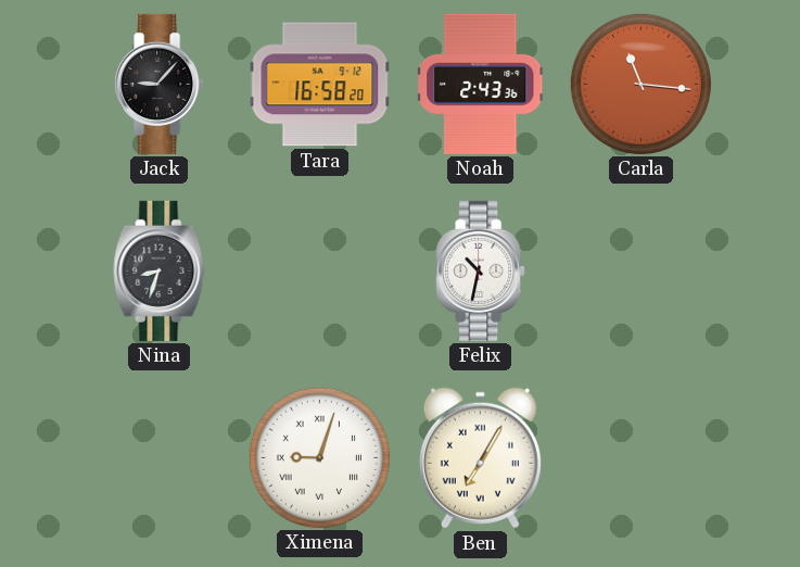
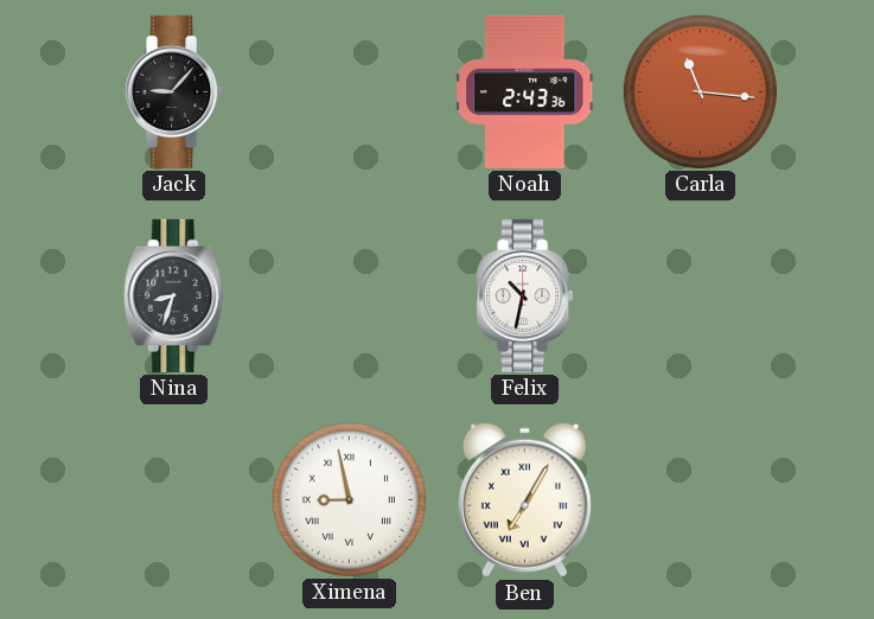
Tara: 16:58 -> none (320, 85)
Ximena: 9:03 -> 8:58 (349, 499)
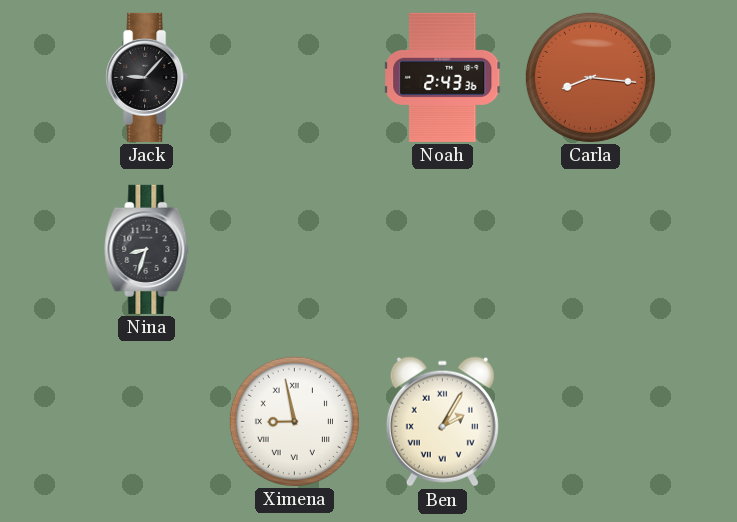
Carla: 11:16 -> 8:16 (590, 77)
Felix: 10:32 -> none (525, 295)
Ben: 7:05 -> 2:05 (442, 422)
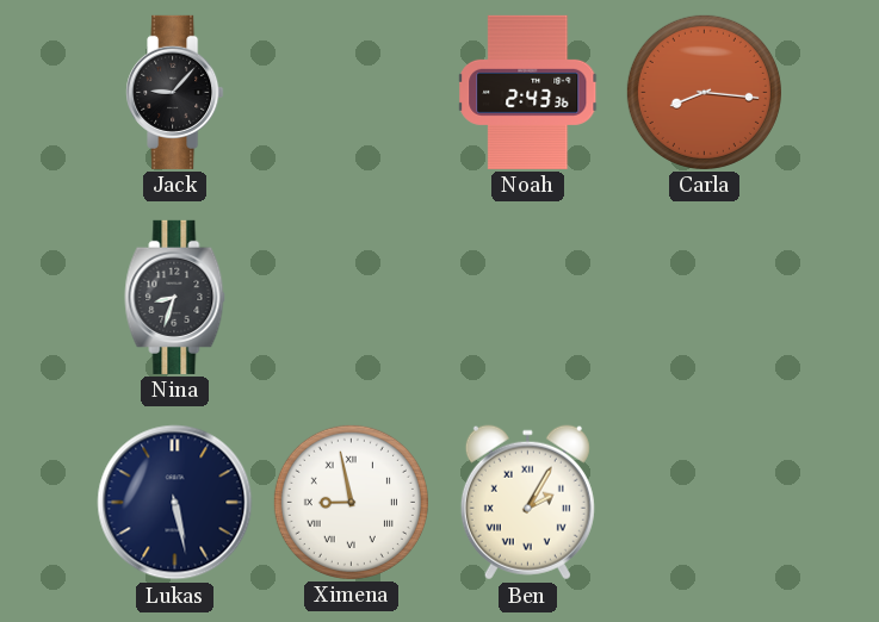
Lukas: none -> 5:28 (175, 503)
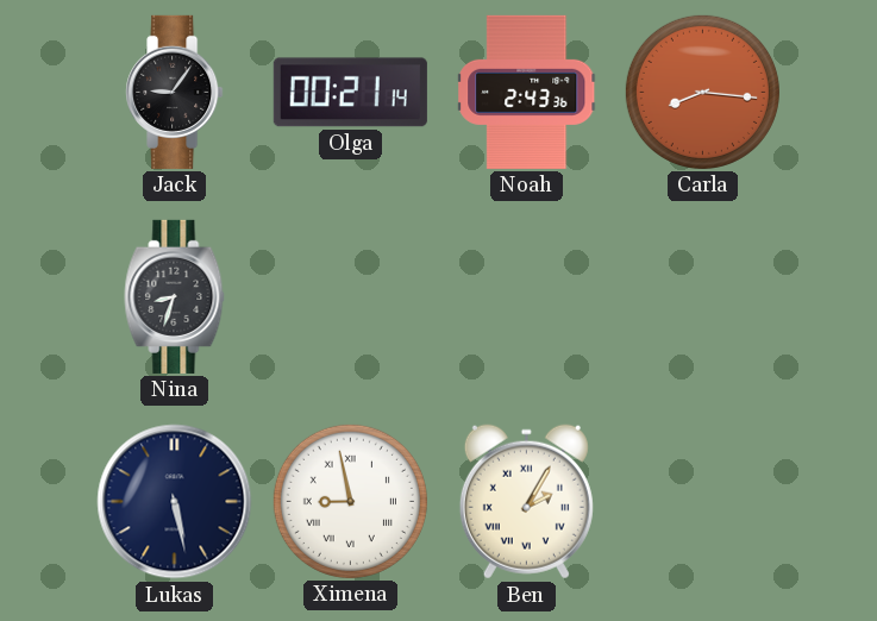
Jack: 9:07 -> 9:06 (175, 92)
Olga: none -> 00:21 (350, 93)
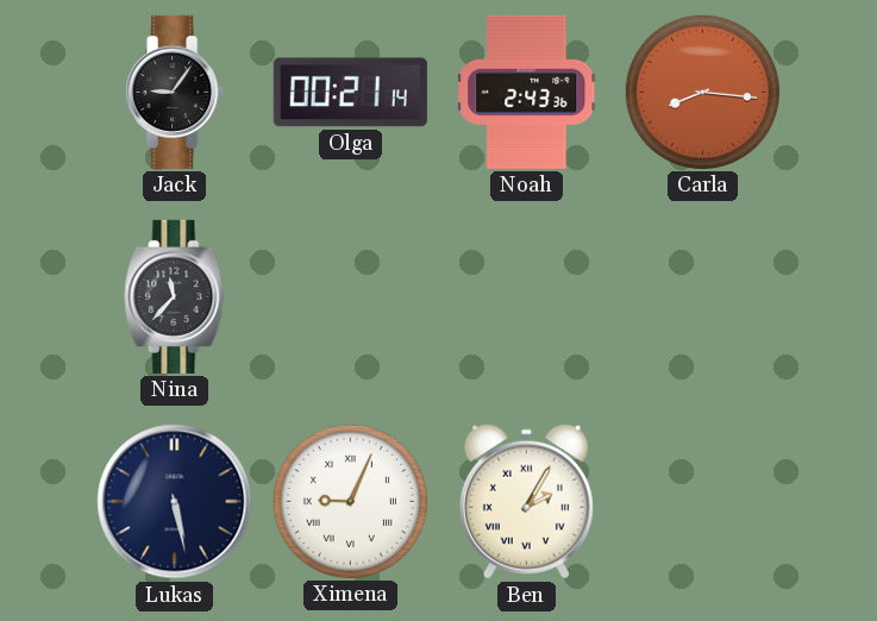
Nina: 8:33 -> 11:37 (175, 296)
Ximena: 8:58 -> 9:04 (350, 501)
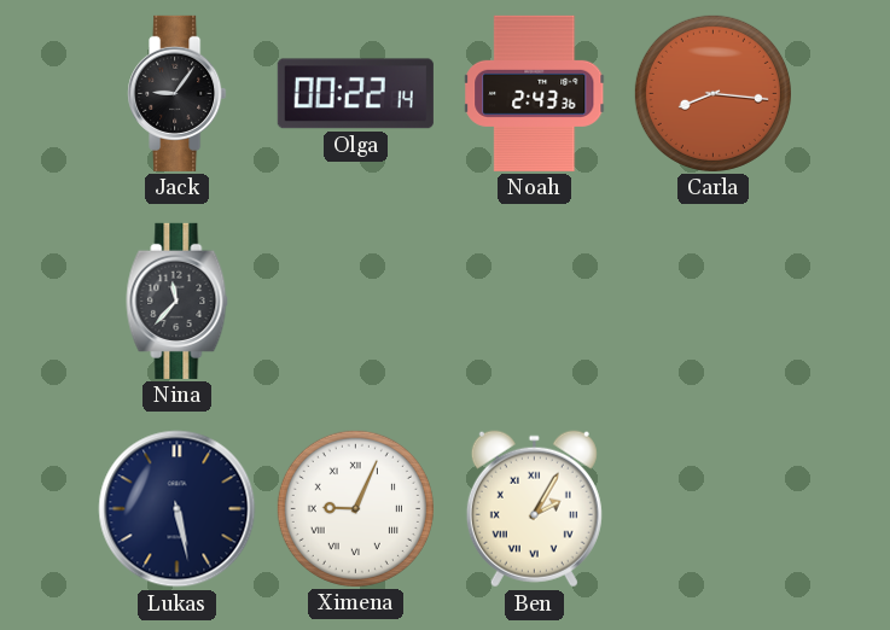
Olga: 00:21 -> 00:22 (355, 94)
